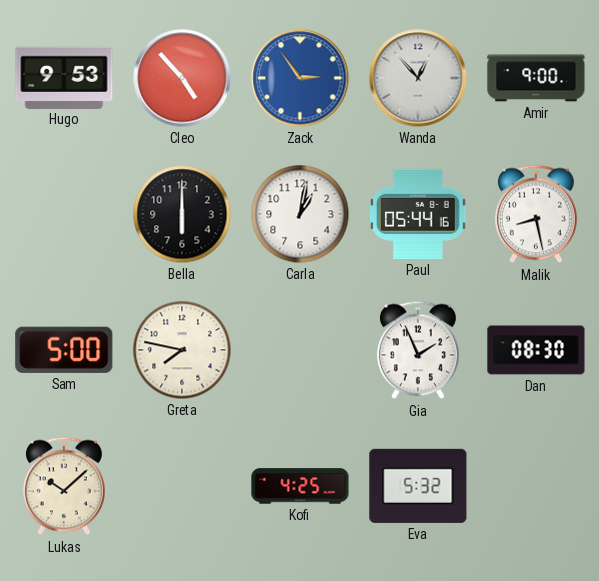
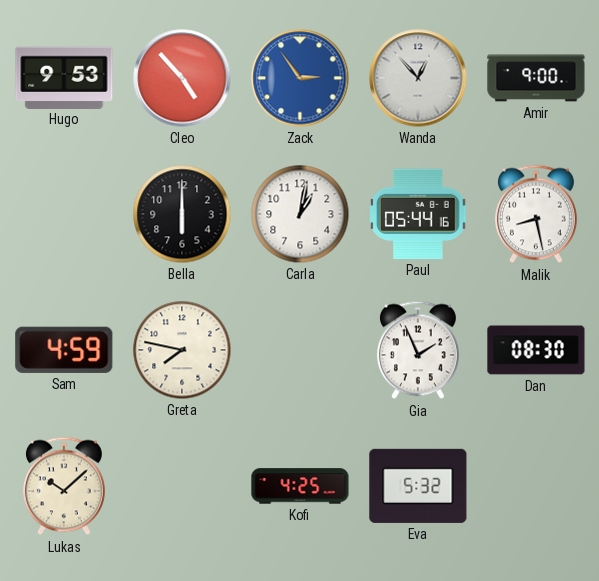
Sam: 5:00 -> 4:59 (64, 350)
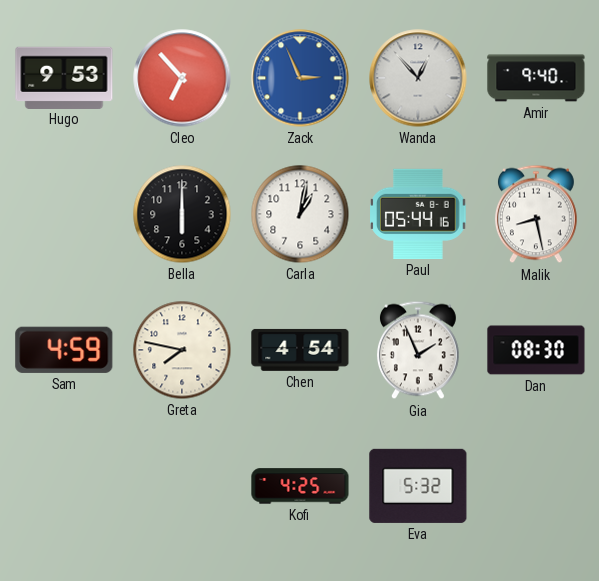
Cleo: 4:53 -> 6:53 (182, 78)
Zack: 2:54 -> 2:56 (300, 78)
Amir: 9:00 -> 9:40 (536, 78)
Chen: none -> 4:54 (300, 350)
Lukas: 10:08 -> none (64, 486)
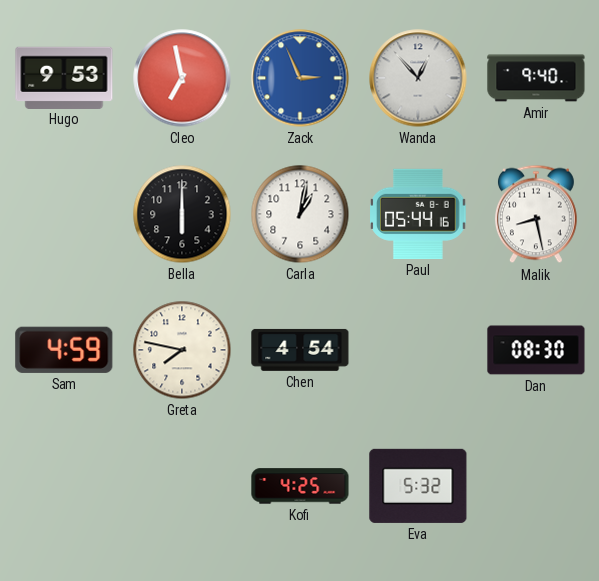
Cleo: 6:53 -> 6:58 (182, 78)
Gia: 1:56 -> none (418, 350)
